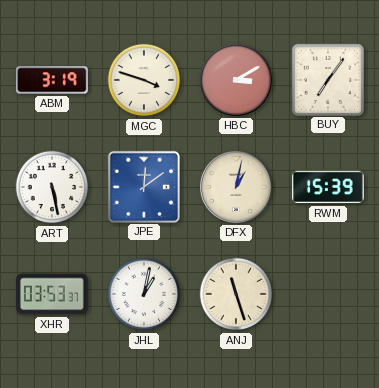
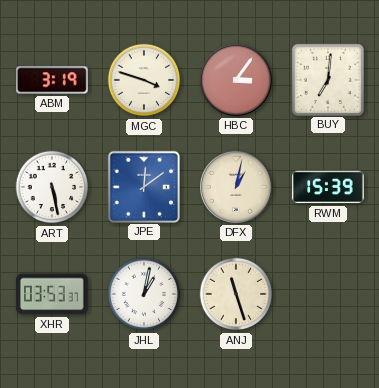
HBC: 3:10 -> 3:06 (237, 81)
BUY: 7:06 -> 7:01 (327, 79)
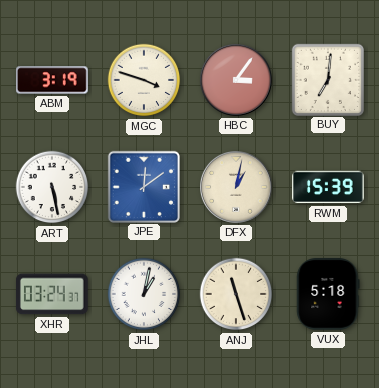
XHR: 03:53 -> 03:24 (52, 294)
VUX: none -> 5:18 (328, 295)
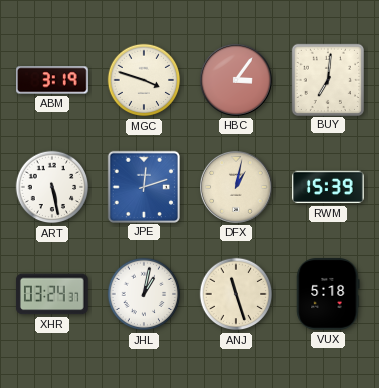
JPE: 12:09 -> 12:12 (143, 186)
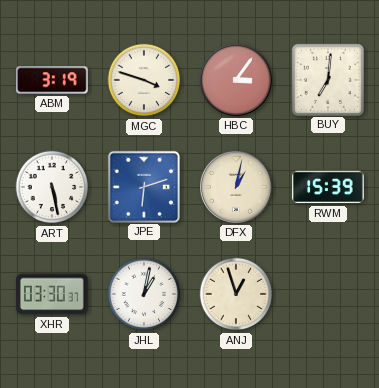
JPE: 12:12 -> 6:12 (143, 186)
XHR: 03:24 -> 03:30 (52, 294)
ANJ: 11:27 -> 12:57 (236, 294)
VUX: 5:18 -> none (328, 295)
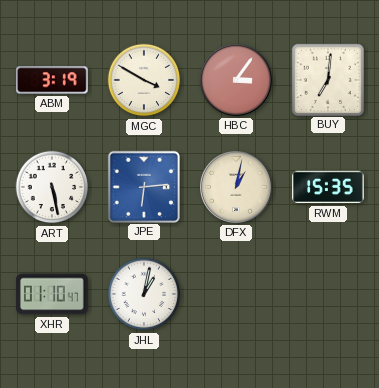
MGC: 3:48 -> 3:50 (144, 80)
JPE: 6:12 -> 6:14 (143, 186)
RWM: 15:39 -> 15:35 (329, 187)
XHR: 03:30 -> 01:10 (52, 294)
ANJ: 12:57 -> none (236, 294)
